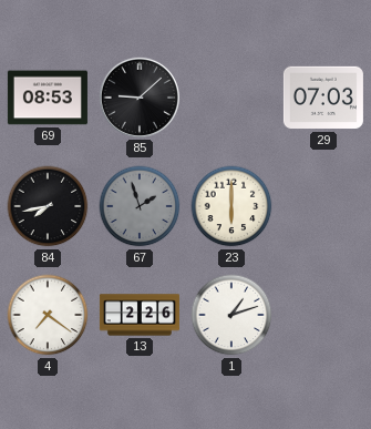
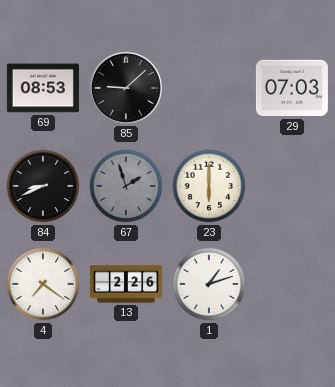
84: 7:43 -> 8:41 (43, 186)
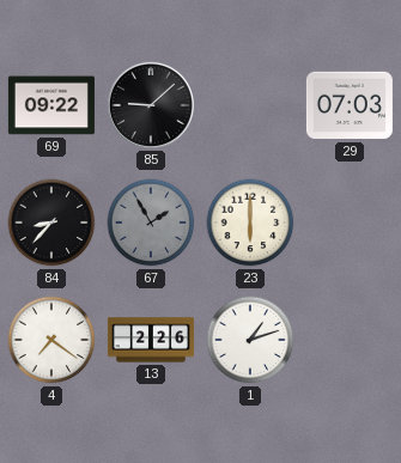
69: 08:53 -> 09:22 (51, 105)
84: 8:41 -> 8:37 (51, 223)
67: 1:57 -> 1:55 (151, 223)
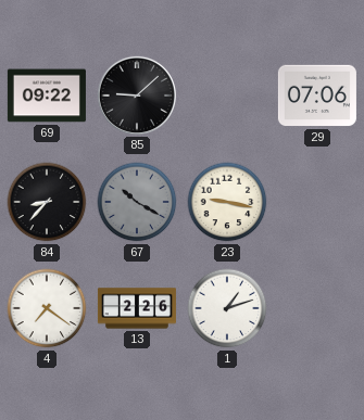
29: 07:03 -> 07:06 (317, 96)
67: 1:55 -> 10:20 (137, 202)
23: 6:00 -> 9:17 (227, 202)
